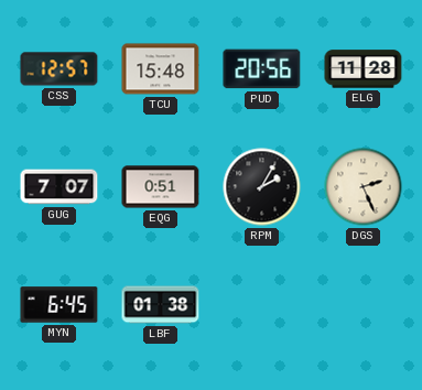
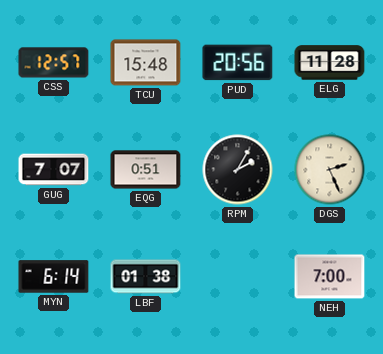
MYN: 6:45 -> 6:14 (54, 277)
NEH: none -> 7:00 (330, 277)
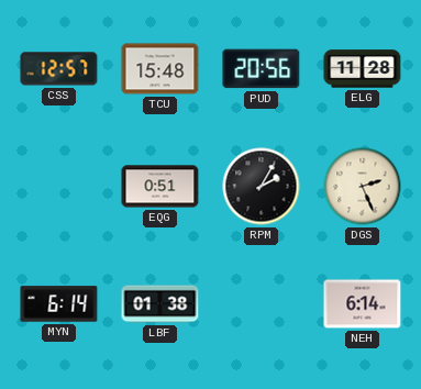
GUG: 7:07 -> none (54, 170)
NEH: 7:00 -> 6:14 (363, 304)
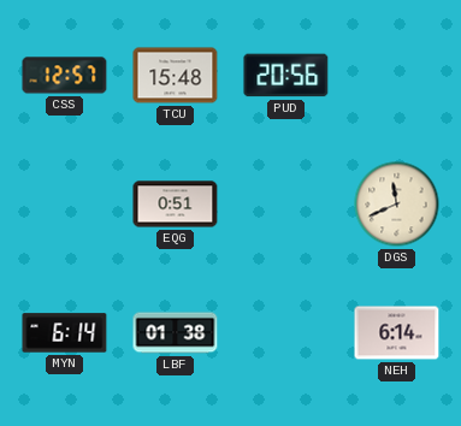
ELG: 11:28 -> none (363, 69)
RPM: 2:05 -> none (262, 187)
DGS: 2:26 -> 11:41 (397, 205)
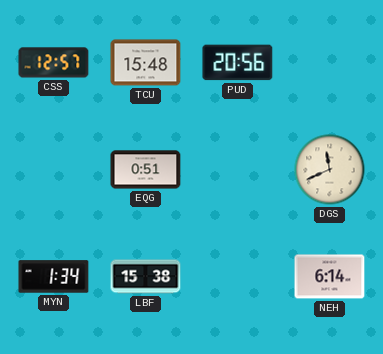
MYN: 6:14 -> 1:34 (54, 277)
LBF: 01:38 -> 15:38 (146, 277)
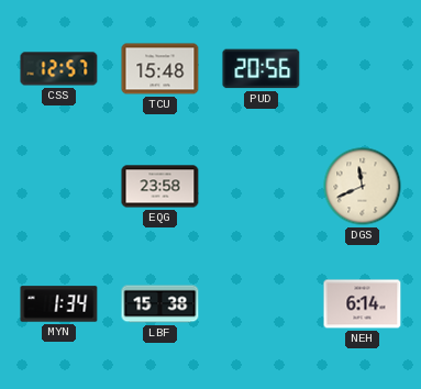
EQG: 0:51 -> 23:58 (160, 187)
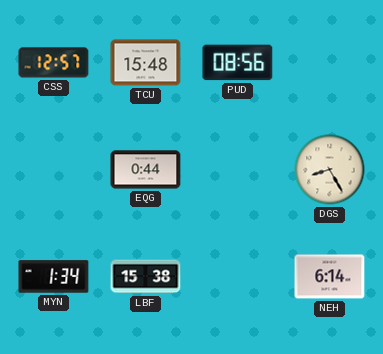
PUD: 20:56 -> 08:56 (238, 63)
EQG: 23:58 -> 0:44 (146, 170)
DGS: 11:41 -> 8:25 (330, 170)
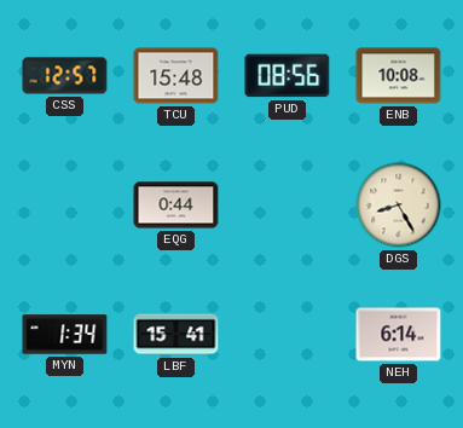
ENB: none -> 10:08 (399, 76)
LBF: 15:38 -> 15:41 (176, 335)
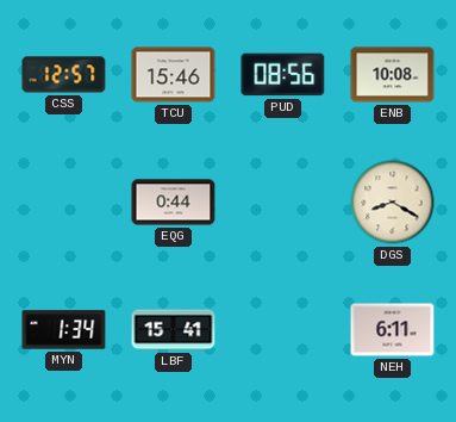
TCU: 15:48 -> 15:46 (174, 75)
DGS: 8:25 -> 8:20 (393, 203)
NEH: 6:14 -> 6:11 (393, 330)
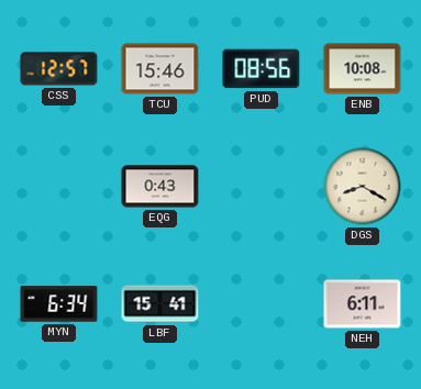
EQG: 0:44 -> 0:43 (160, 187)
MYN: 1:34 -> 6:34 (59, 304)
